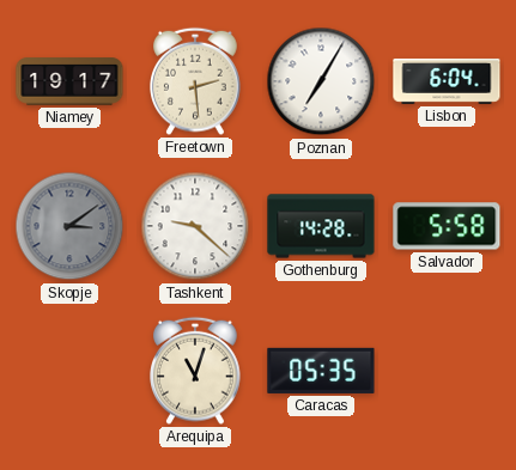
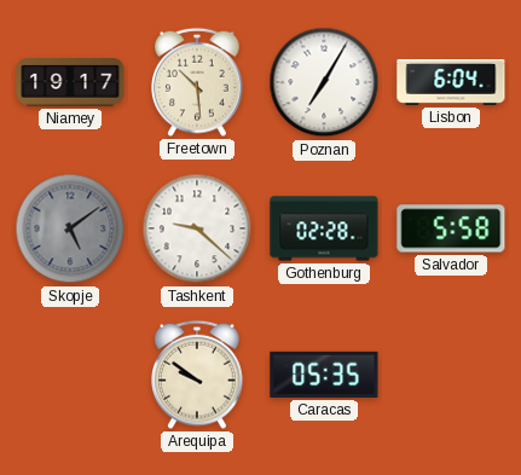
Freetown: 2:29 -> 10:29 (197, 82)
Skopje: 3:09 -> 5:09 (70, 228)
Gothenburg: 14:28 -> 02:28 (324, 228)
Arequipa: 11:03 -> 9:51 (197, 375)
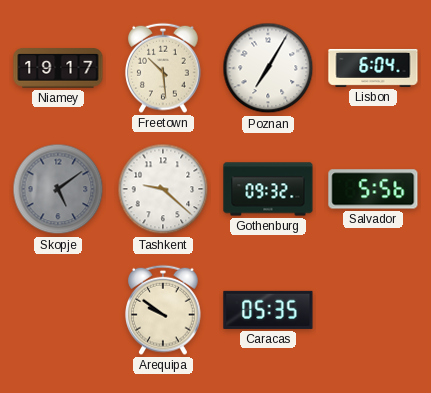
Gothenburg: 02:28 -> 09:32 (268, 189)
Salvador: 5:58 -> 5:56 (373, 189)
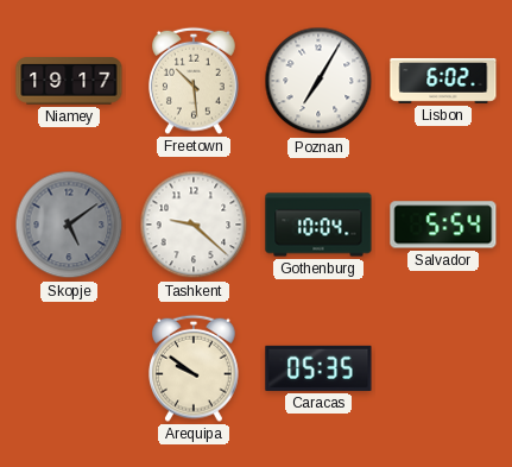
Lisbon: 6:04 -> 6:02 (443, 81)
Gothenburg: 09:32 -> 10:04 (318, 225)
Salvador: 5:56 -> 5:54 (443, 225)
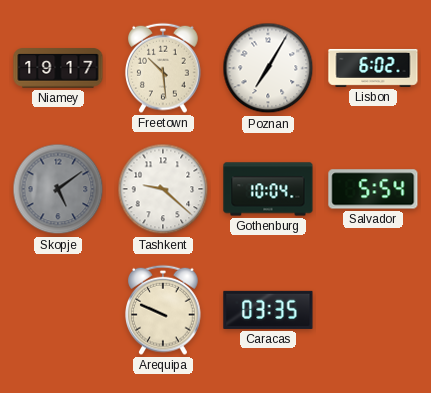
Arequipa: 9:51 -> 9:49 (163, 310)
Caracas: 05:35 -> 03:35 (268, 310)
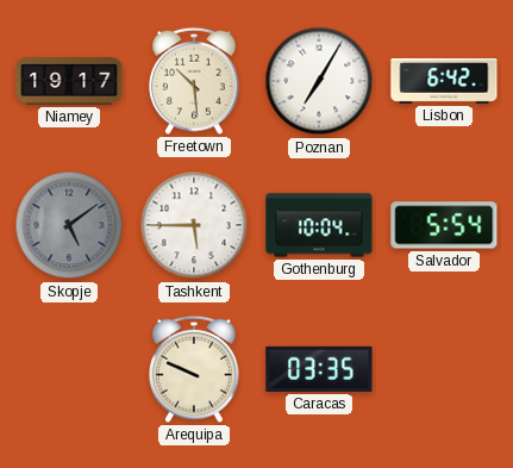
Lisbon: 6:02 -> 6:42 (444, 81)
Tashkent: 9:22 -> 5:45 (194, 225)
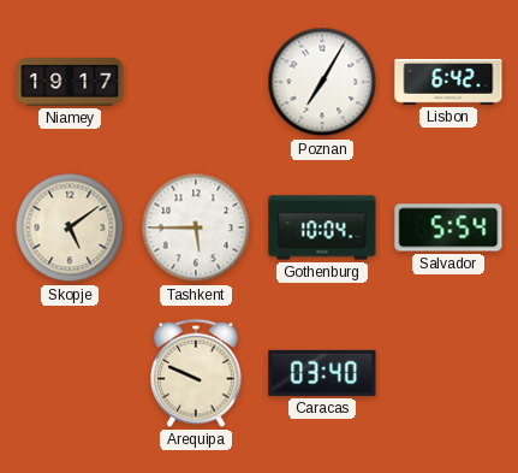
Freetown: 10:29 -> none (194, 81)
Skopje dial: grey -> cream (70, 227)
Caracas: 03:35 -> 03:40 (322, 373)
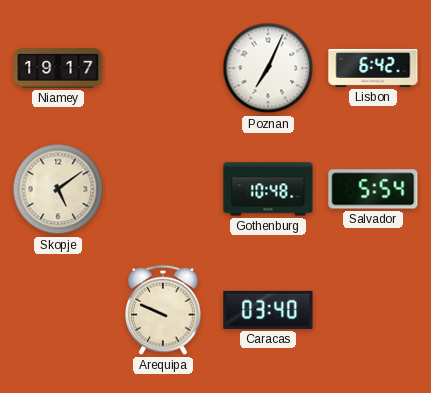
Poznan: 7:05 -> 7:04 (268, 68)
Tashkent: 5:45 -> none (196, 227)
Gothenburg: 10:04 -> 10:48 (268, 189)
